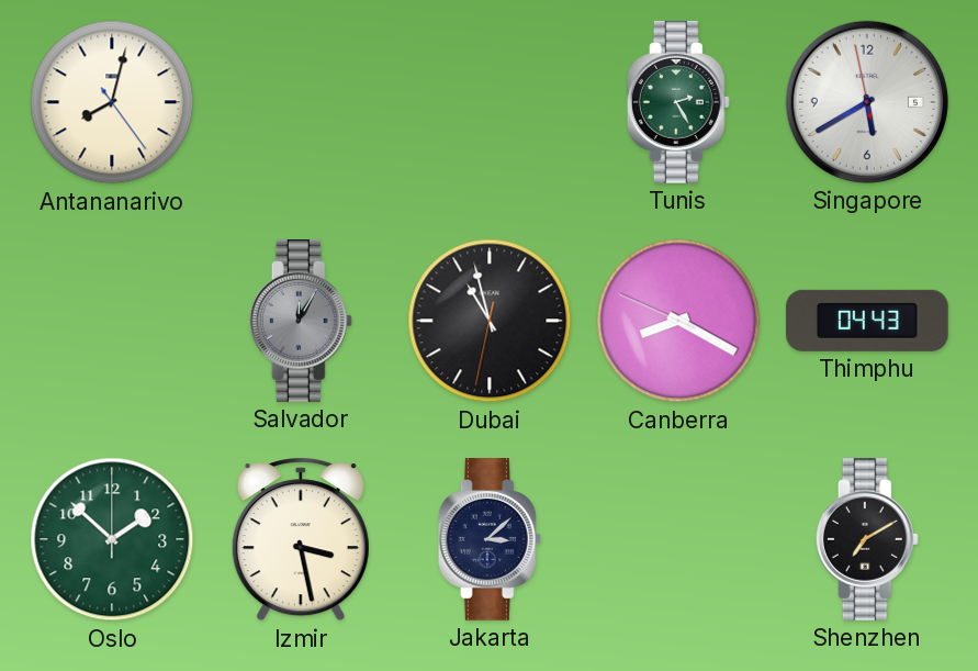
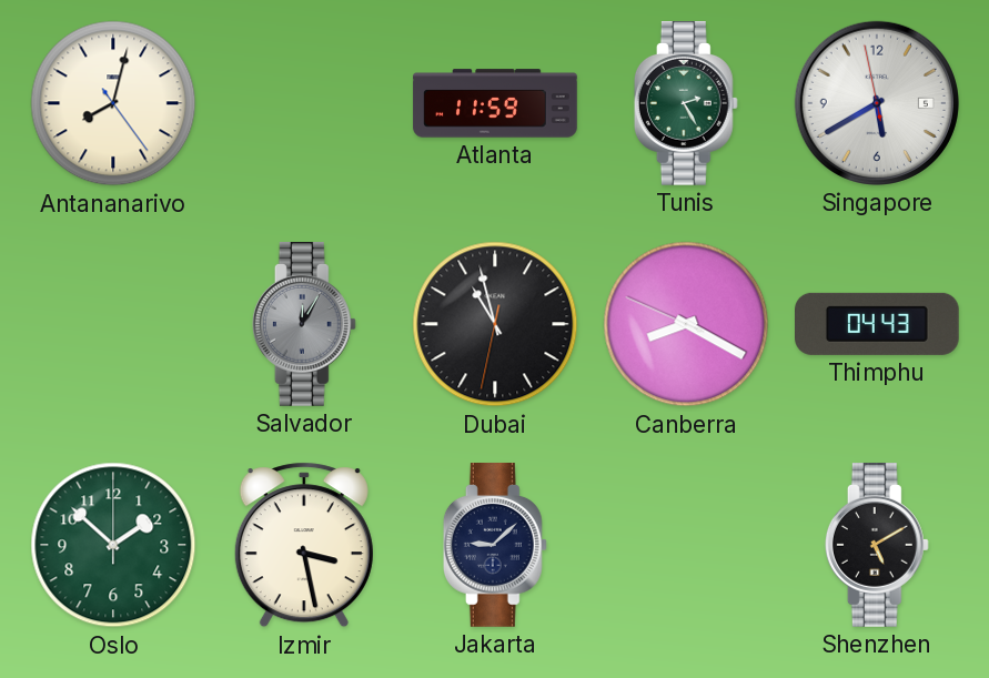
Atlanta: none -> 11:59 (495, 103)
Jakarta: 3:08 -> 9:08 (495, 546)
Shenzhen: 7:10 -> 5:10 (877, 546)
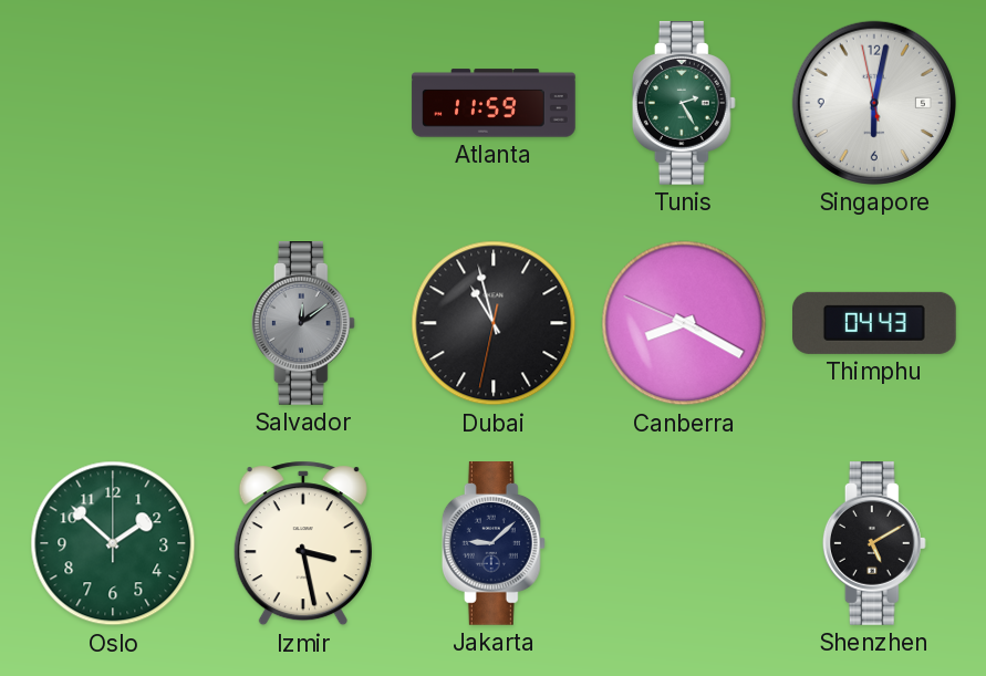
Antananarivo: 8:02 -> none (113, 103)
Singapore: 5:39 -> 6:01 (874, 103)
Salvador: 12:05 -> 12:09 (303, 324)
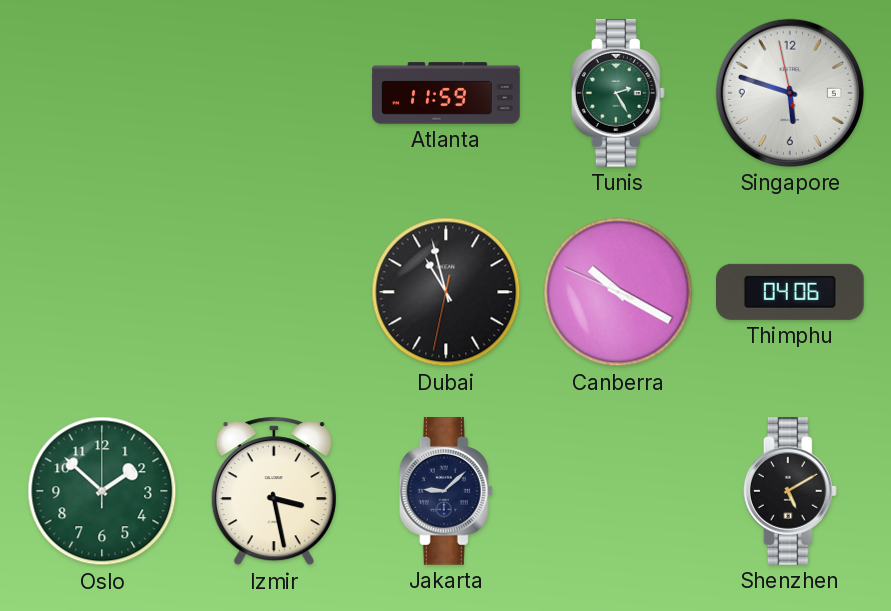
Singapore: 6:01 -> 5:47 (790, 93)
Salvador: 12:09 -> none (303, 324)
Canberra: 8:19 -> 10:19 (618, 292)
Thimphu: 04:43 -> 04:06 (791, 292)
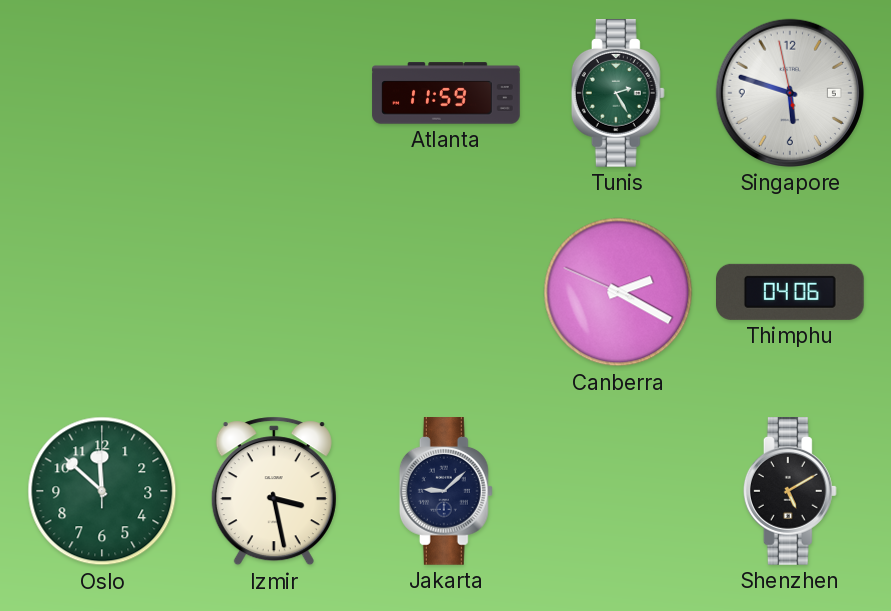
Dubai: 10:57 -> none (446, 292)
Canberra: 10:19 -> 2:19 (618, 292)
Oslo: 1:52 -> 11:52 (102, 491)
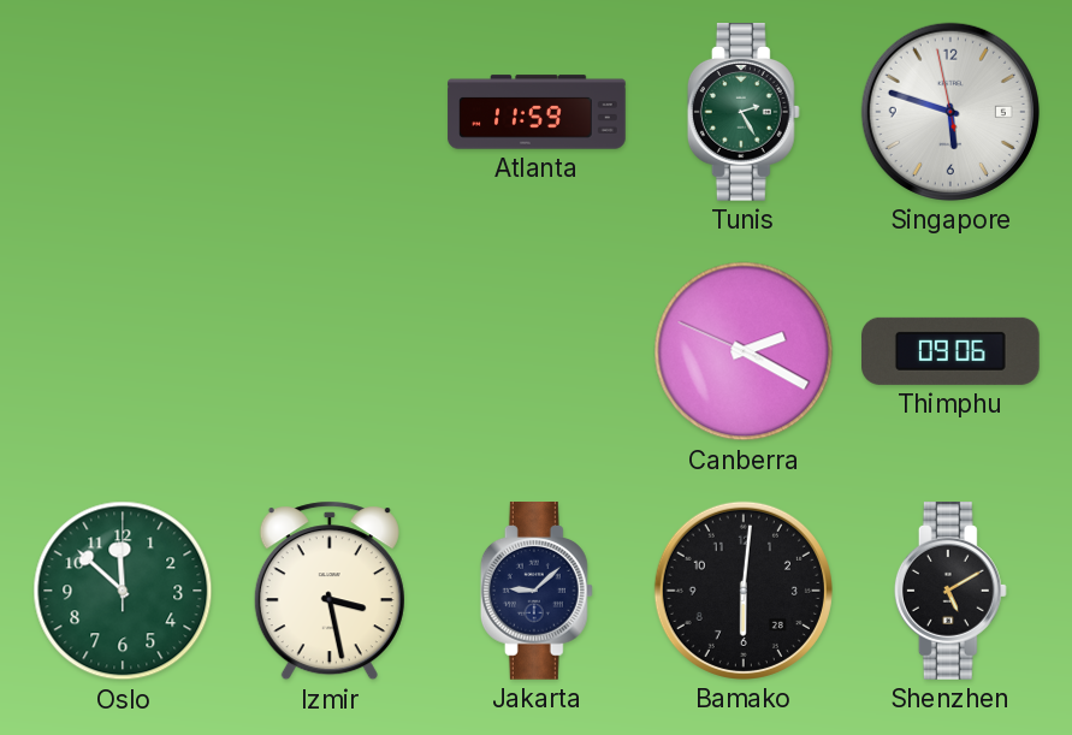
Thimphu: 04:06 -> 09:06 (952, 351)
Bamako: none -> 6:01 (744, 591)
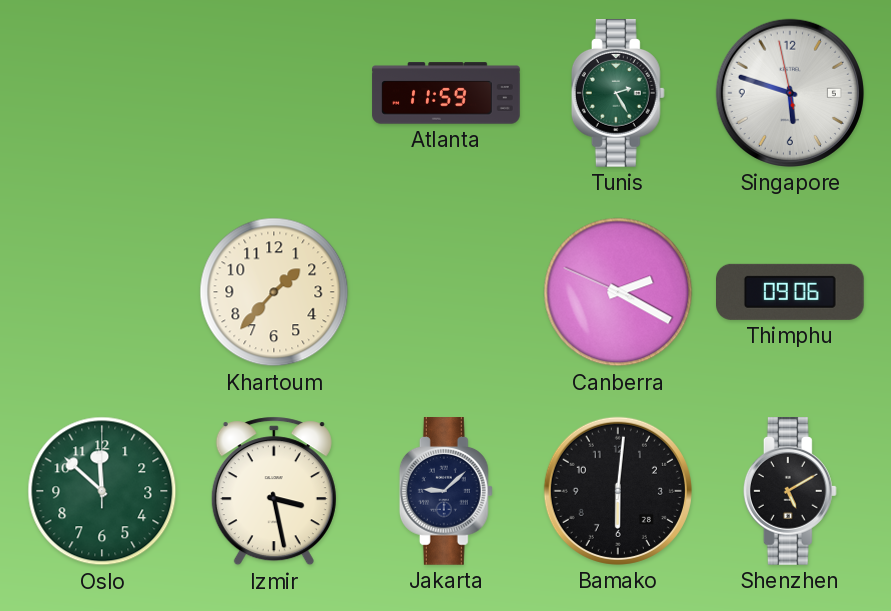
Khartoum: none -> 1:37 (274, 292)
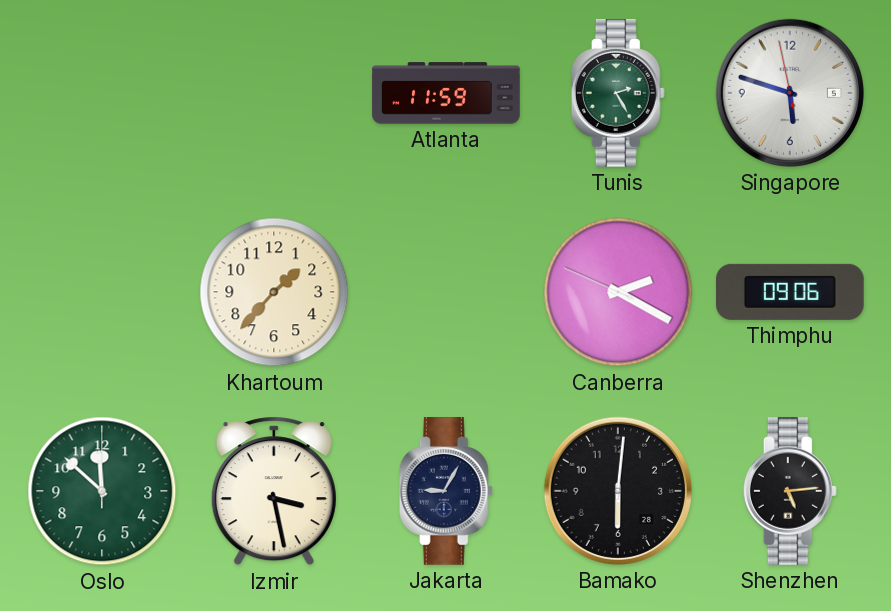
Jakarta: 9:08 -> 9:05 (446, 492)
Shenzhen: 5:10 -> 5:14 (790, 492)
